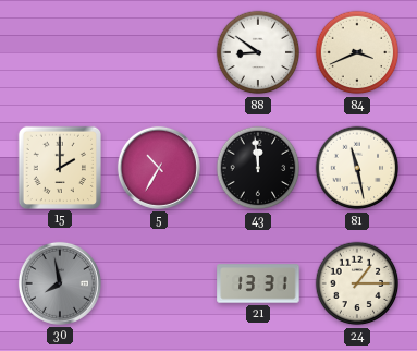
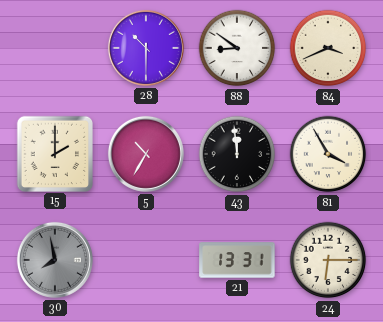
28: none -> 10:30 (146, 48)
81: 11:28 -> 3:55 (328, 154)
24: 1:15 -> 6:15 (328, 260)
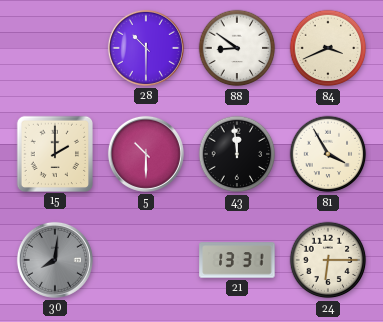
5: 10:35 -> 10:30 (146, 154)
30: 7:58 -> 8:01 (55, 260)
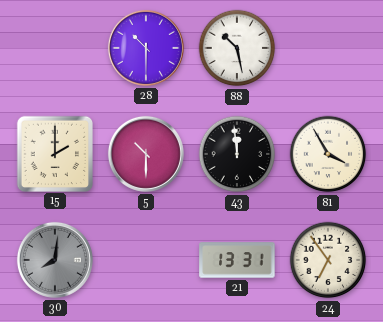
88: 8:51 -> 10:28 (237, 48)
84: 3:41 -> none (328, 48)
24: 6:15 -> 6:54 (328, 260)
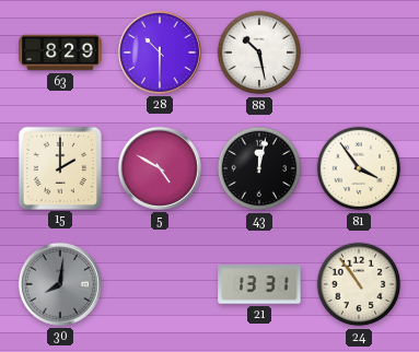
63: none -> 8:29 (60, 52)
5: 10:30 -> 4:50 (160, 168)
43: 11:59 -> 12:02 (259, 168)
81: 3:55 -> 3:54 (359, 168)
24: 6:54 -> 10:54 (359, 284)
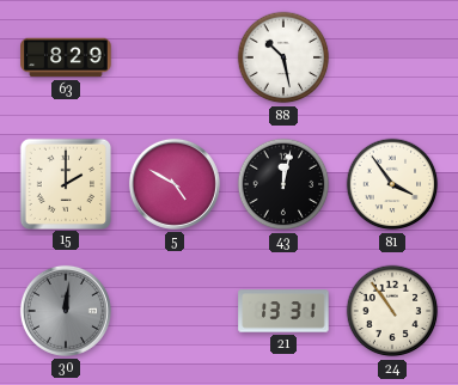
28: 10:30 -> none (160, 52)
30: 8:01 -> 12:01 (66, 311)
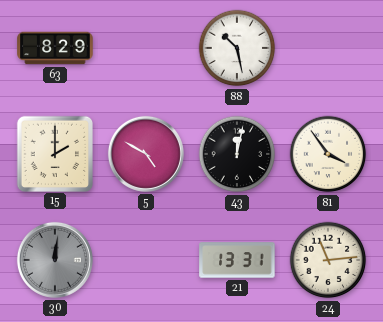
24: 10:54 -> 11:14 (328, 260)
